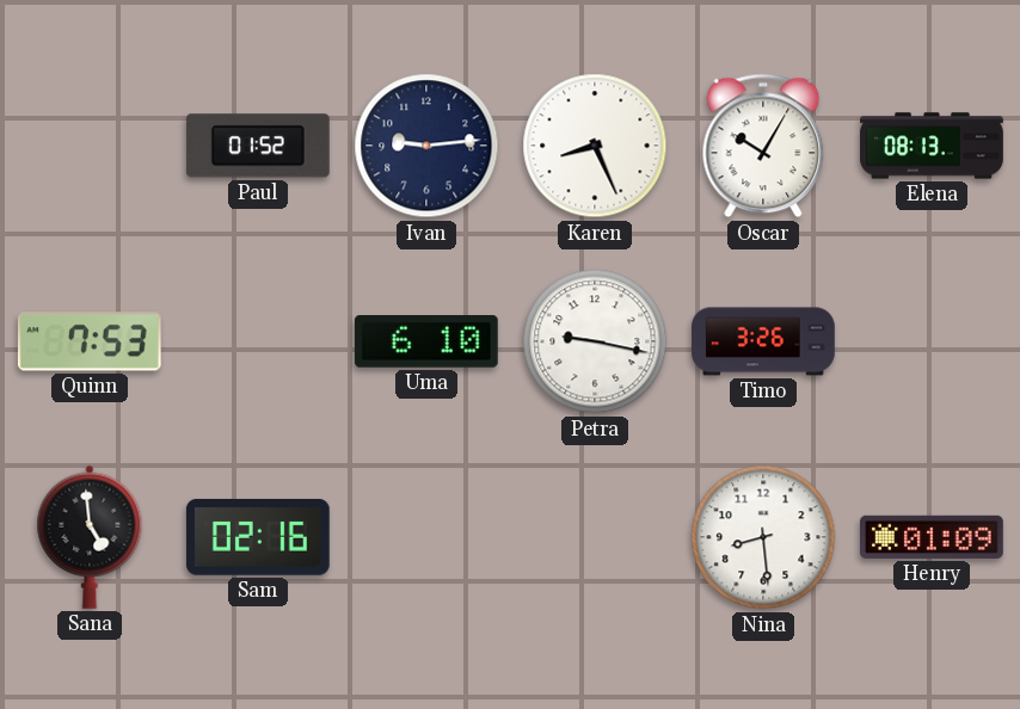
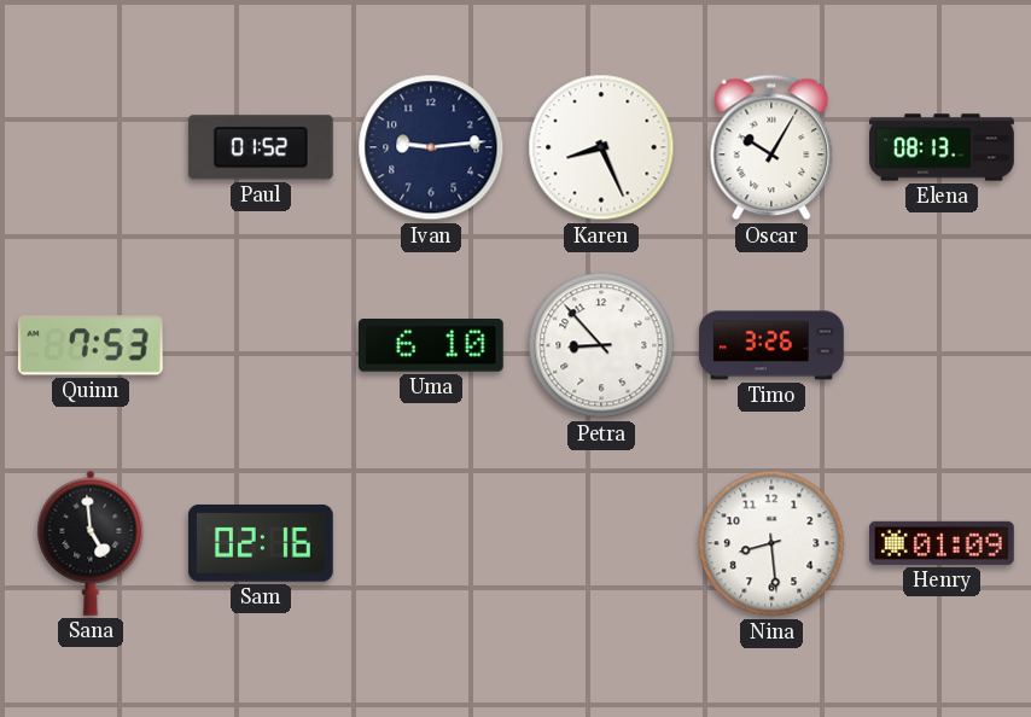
Petra: 9:17 -> 8:53 (601, 345)
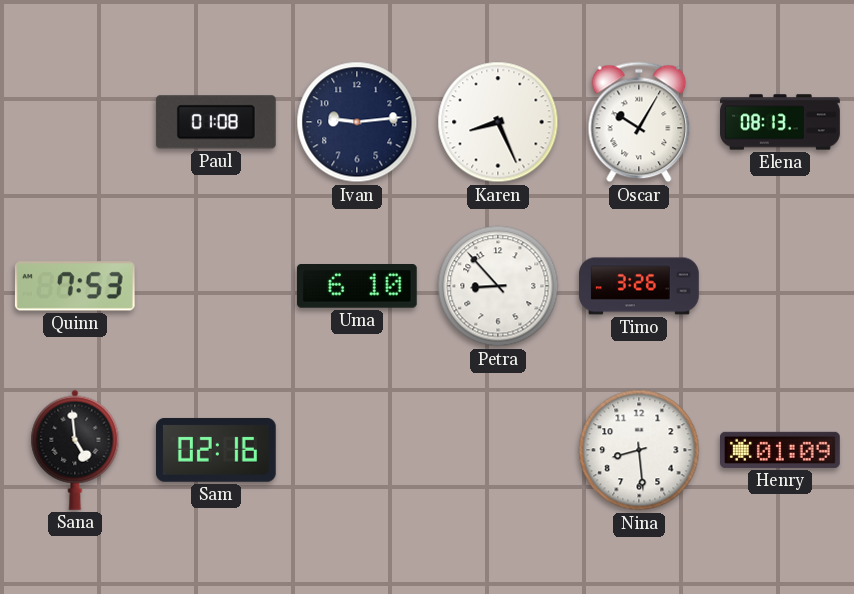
Paul: 01:52 -> 01:08 (216, 122)
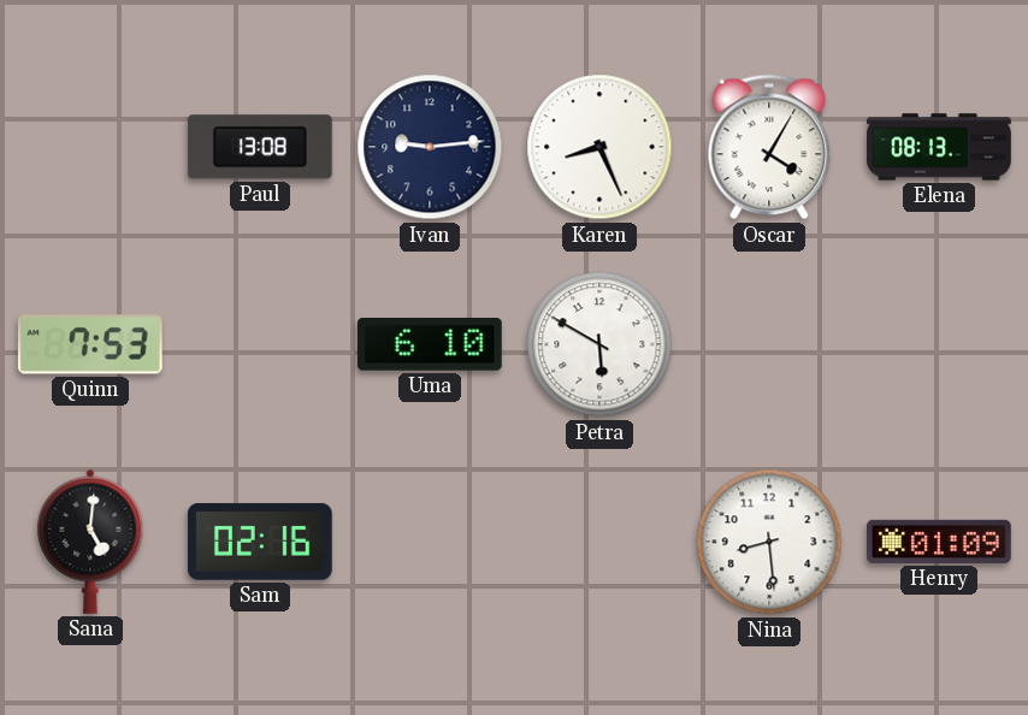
Paul: 01:08 -> 13:08 (260, 147)
Oscar: 10:05 -> 4:05 (769, 147)
Petra: 8:53 -> 5:50 (599, 344)
Timo: 3:26 -> none (639, 286)
Sana: 4:59 -> 5:01 (90, 542)
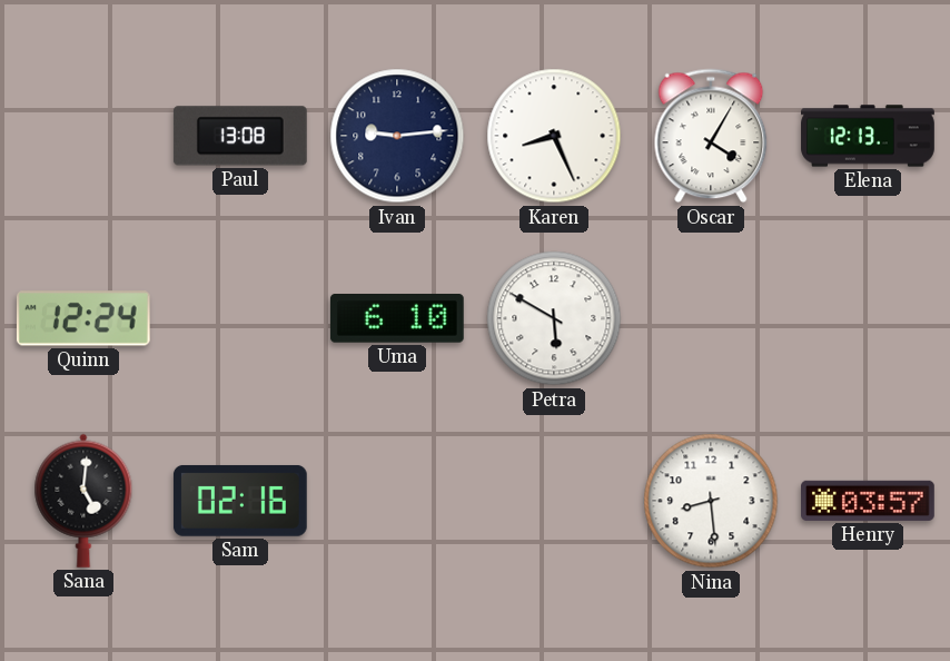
Elena: 08:13 -> 12:13 (868, 136)
Quinn: 7:53 -> 12:24 (83, 318)
Henry: 01:09 -> 03:57 (869, 501)
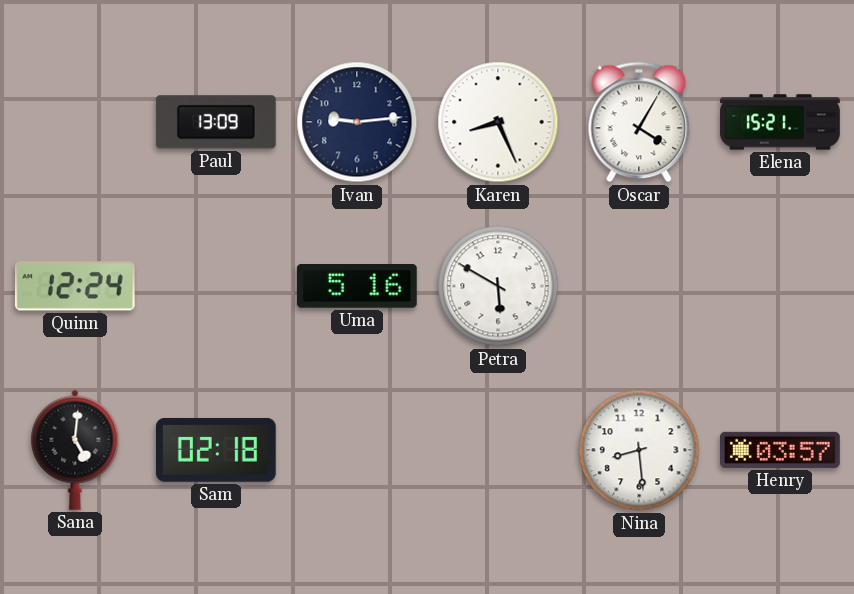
Paul: 13:08 -> 13:09 (216, 122)
Elena: 12:13 -> 15:21 (780, 122)
Uma: 6:10 -> 5:16 (357, 286)
Sam: 02:16 -> 02:18 (216, 450)
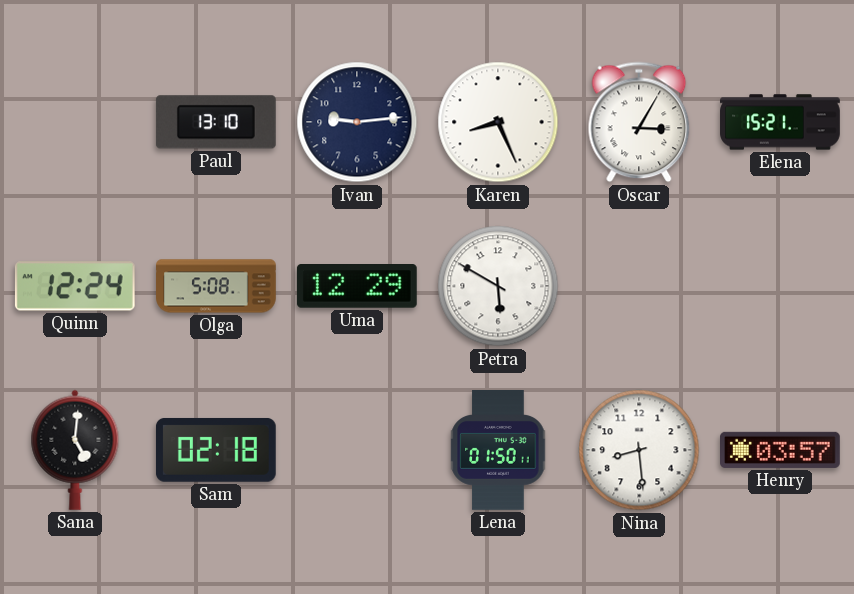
Paul: 13:09 -> 13:10 (216, 122)
Oscar: 4:05 -> 3:05 (639, 122)
Olga: none -> 5:08 (216, 286)
Uma: 5:16 -> 12:29 (357, 286)
Lena: none -> 01:50 (498, 451)
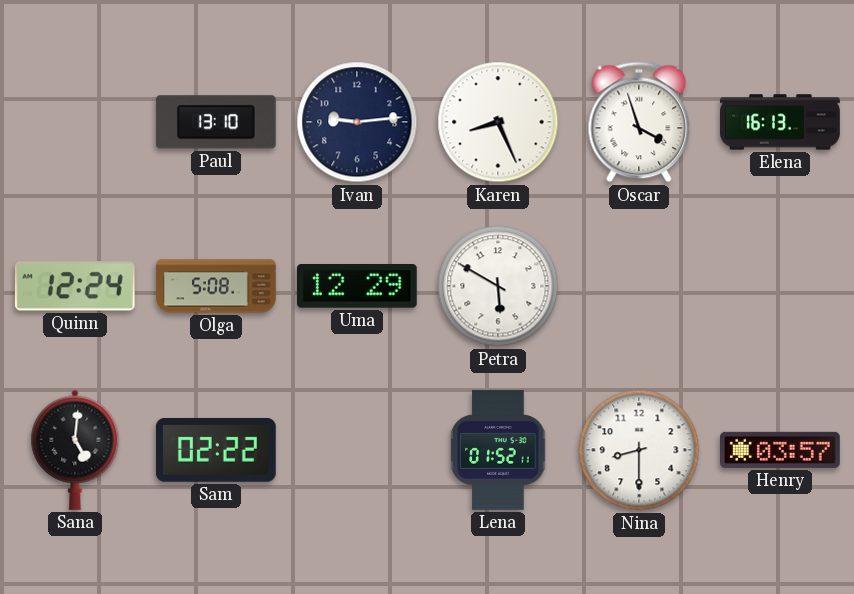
Oscar: 3:05 -> 3:57 (639, 122)
Elena: 15:21 -> 16:13 (780, 122)
Sam: 02:18 -> 02:22 (216, 450)
Lena: 01:50 -> 01:52 (498, 451)
Nina: 8:29 -> 8:30 (639, 450)
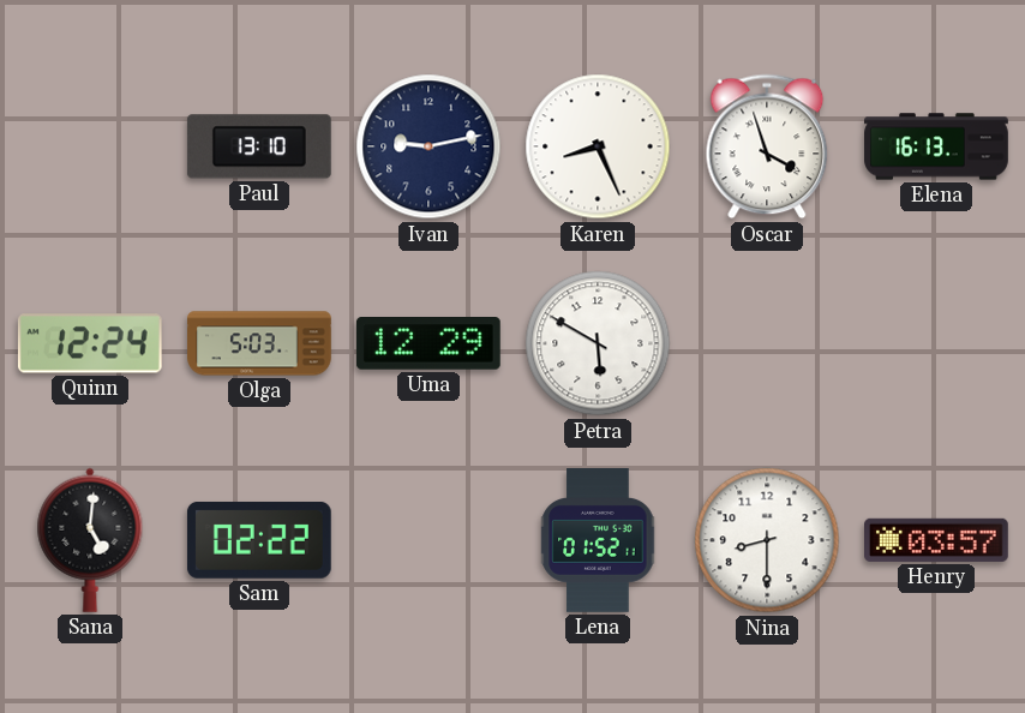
Ivan: 9:14 -> 9:13 (428, 146)
Olga: 5:08 -> 5:03 (259, 343)
